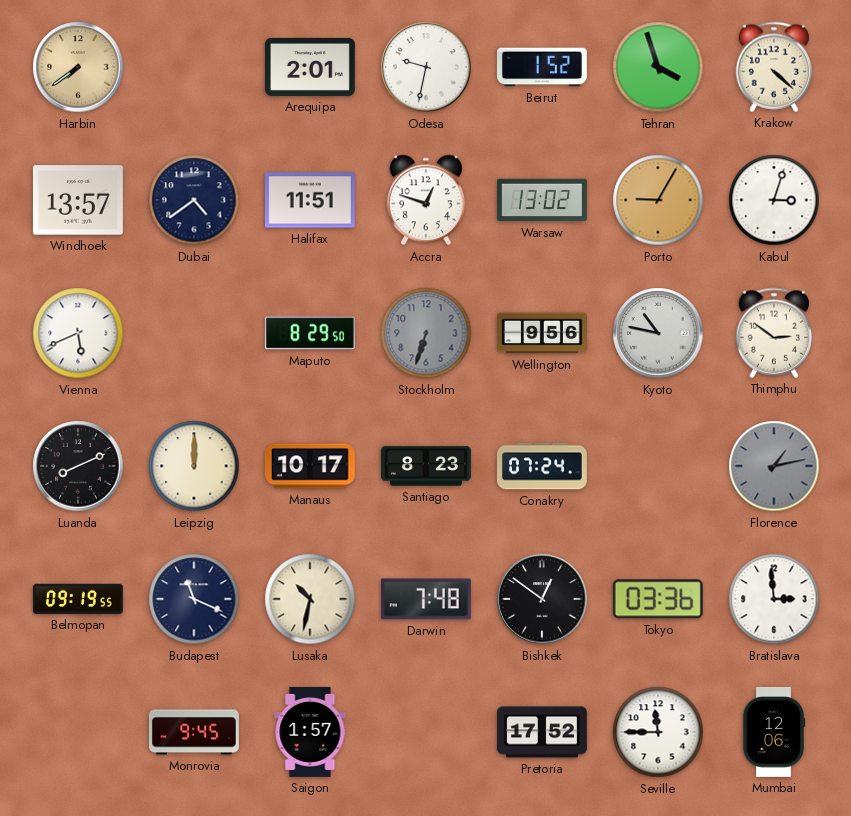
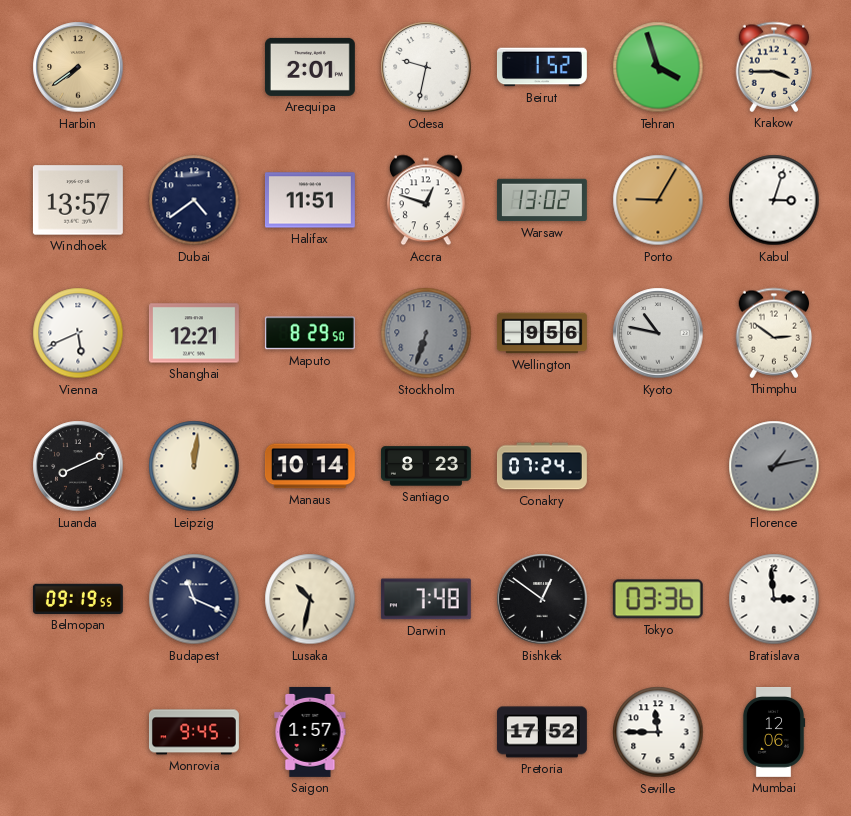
Krakow: 4:22 -> 3:45 (774, 67)
Shanghai: none -> 12:21 (194, 333)
Leipzig: 12:00 -> 12:01 (194, 466)
Manaus: 10:17 -> 10:14 (310, 466)
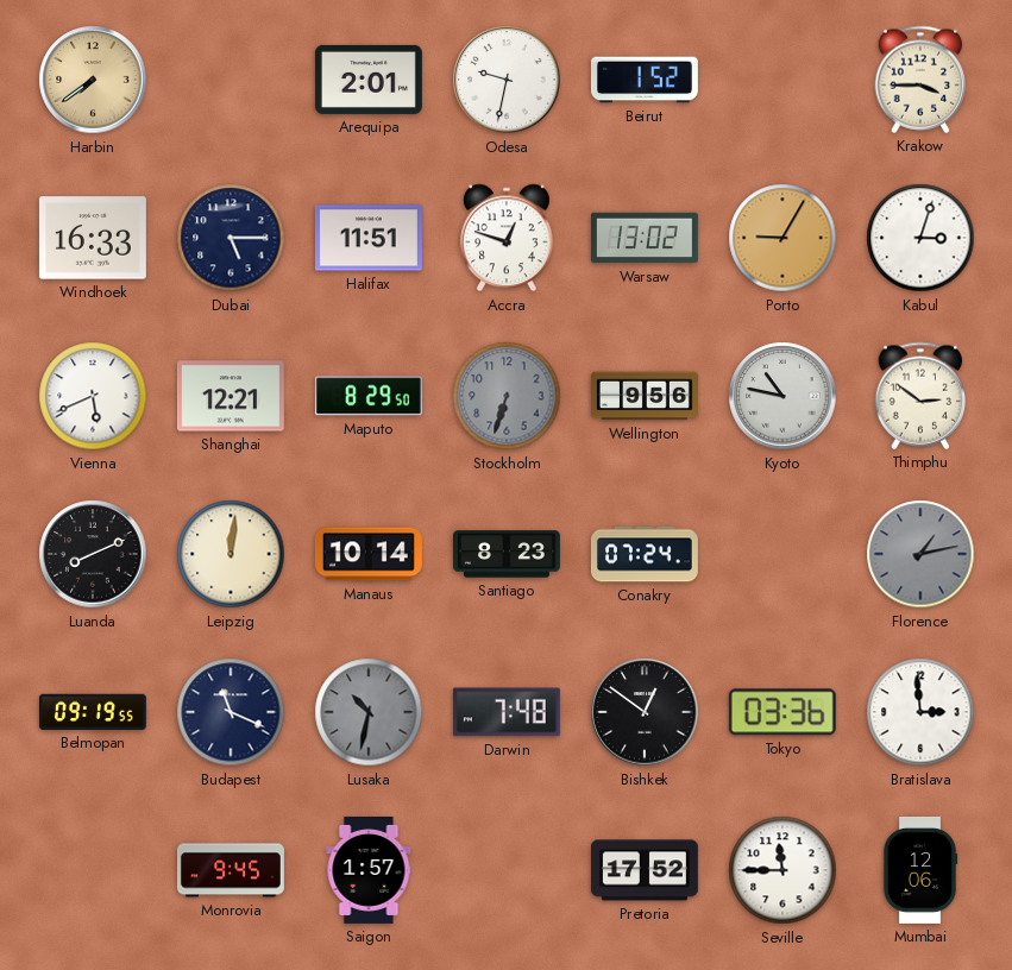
Tehran: 3:57 -> none (658, 67)
Windhoek: 13:57 -> 16:33 (93, 238)
Dubai: 4:39 -> 5:15 (231, 238)
Lusaka dial: cream -> grey (369, 712)
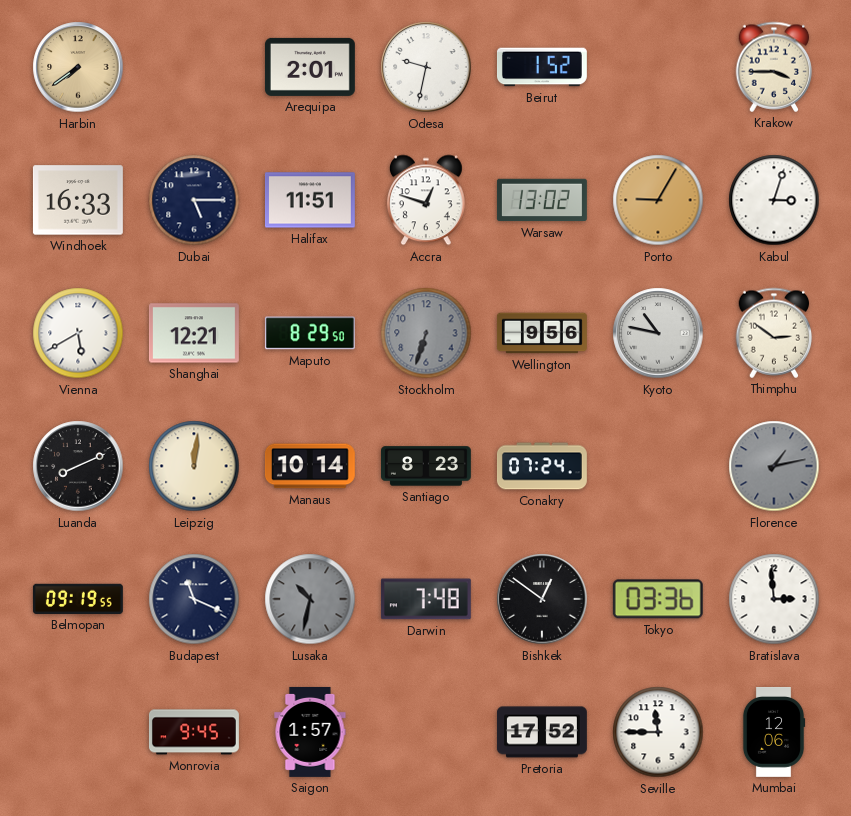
Vienna: 5:41 -> 5:40 (78, 333)
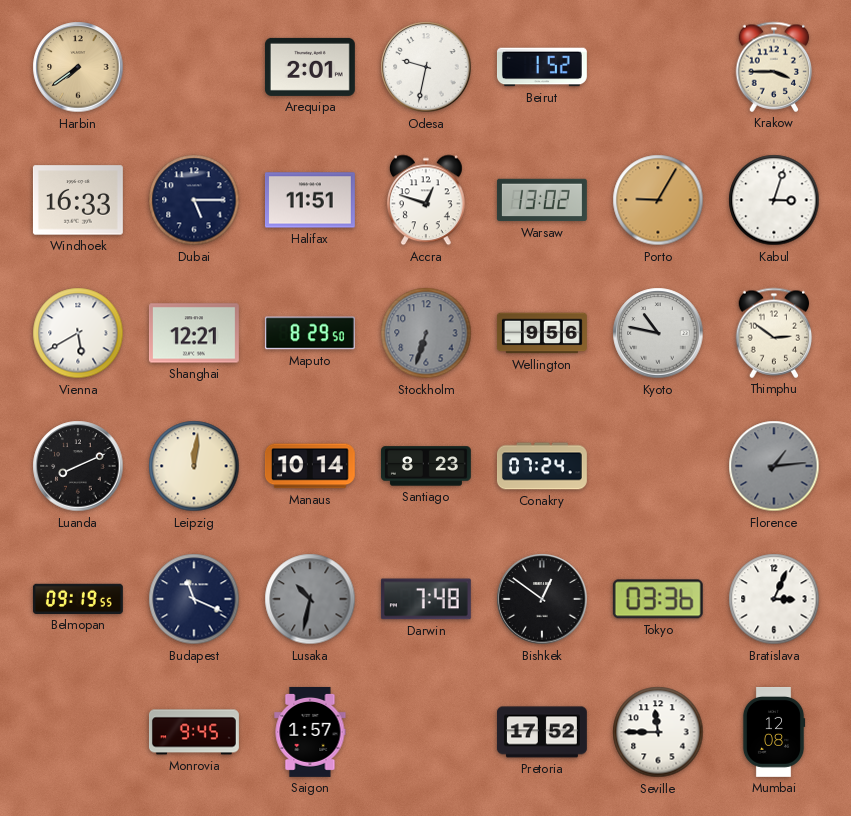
Florence: 1:13 -> 1:14 (774, 466)
Bratislava: 2:59 -> 3:04 (774, 599)
Mumbai: 12:06 -> 12:08 (774, 732)
